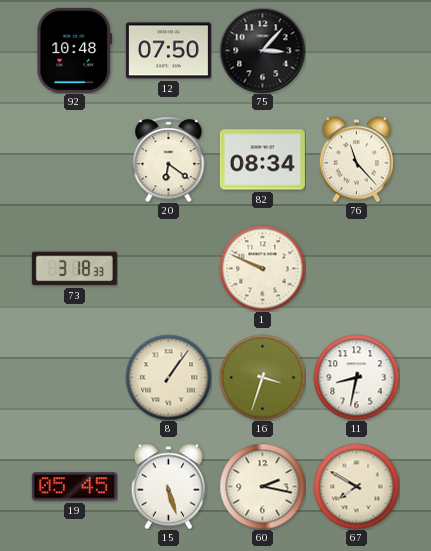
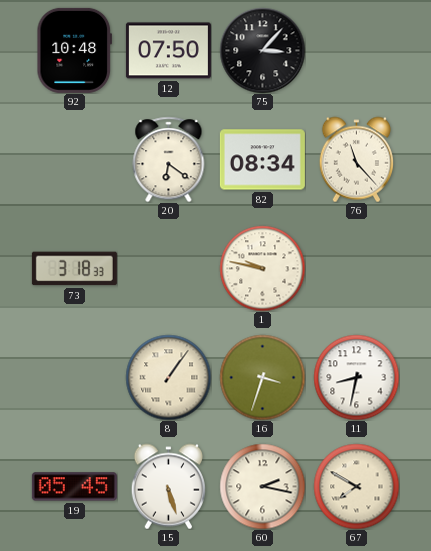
1: 9:49 -> 9:47 (262, 268)
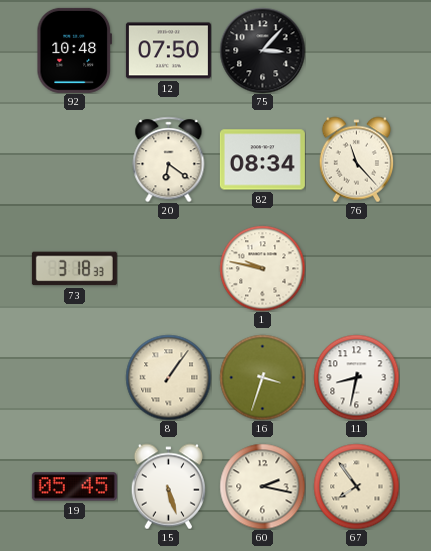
67: 7:50 -> 7:54 (356, 486)
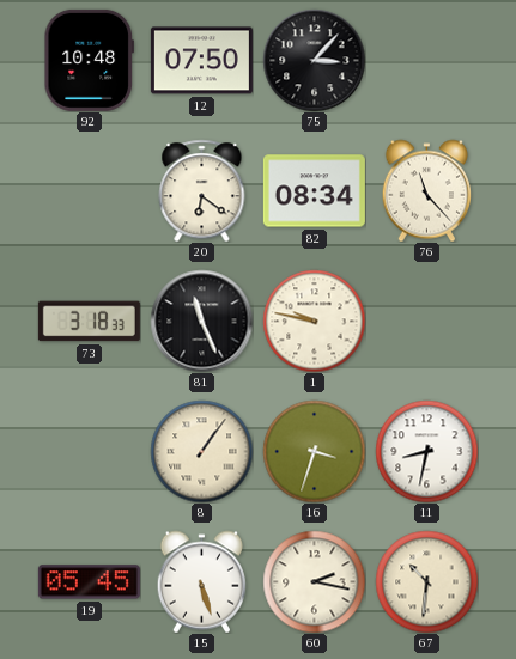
81: none -> 11:26 (201, 321)
67: 7:54 -> 10:31 (426, 581)
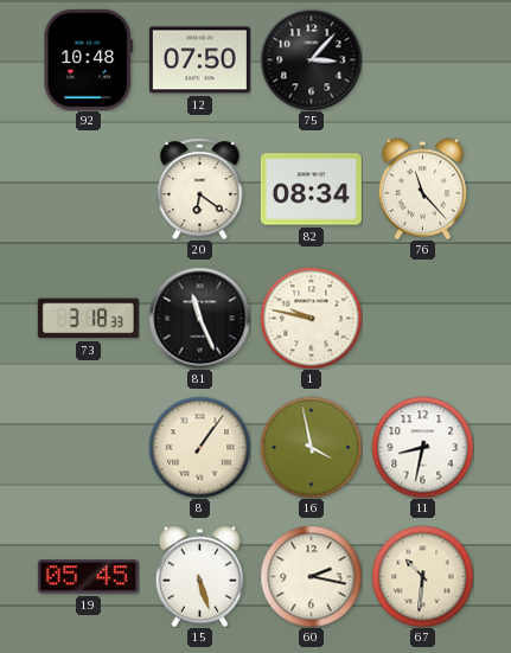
16: 3:33 -> 3:58 (311, 447)
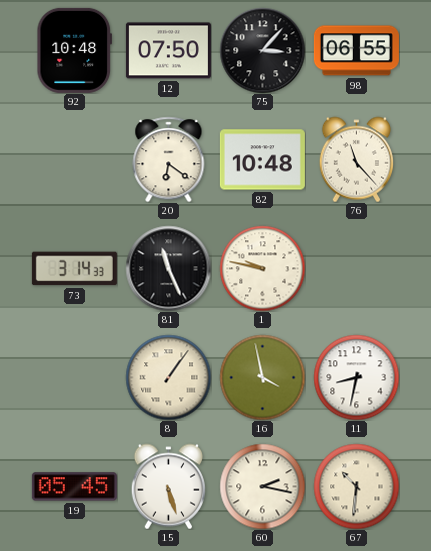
98: none -> 06:55 (356, 51)
82: 08:34 -> 10:48 (262, 160)
73: 3:18 -> 3:14 (74, 269)
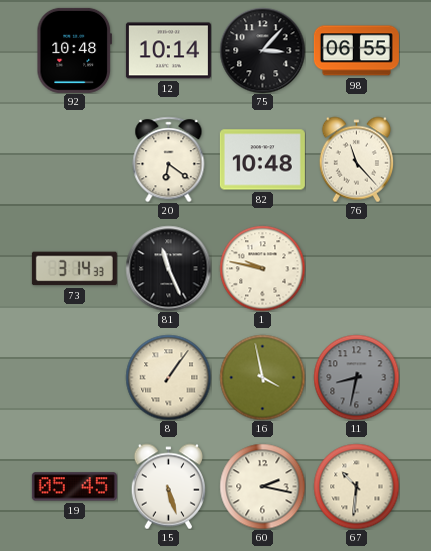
12: 07:50 -> 10:14 (168, 51)
11 dial: white -> grey (356, 377)
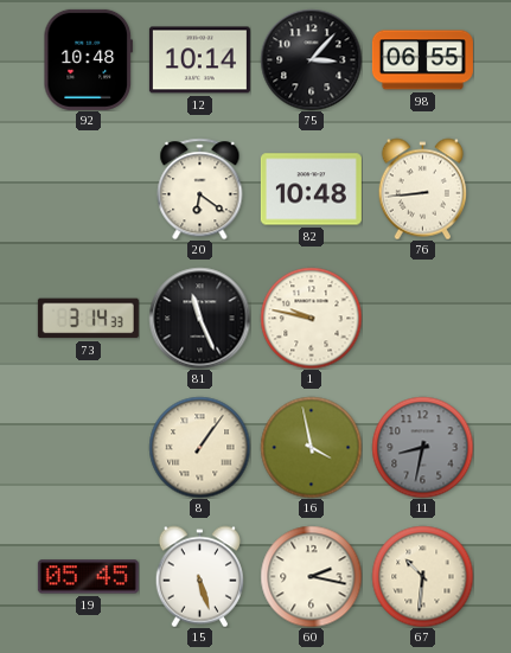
76: 11:23 -> 8:44 (422, 188)
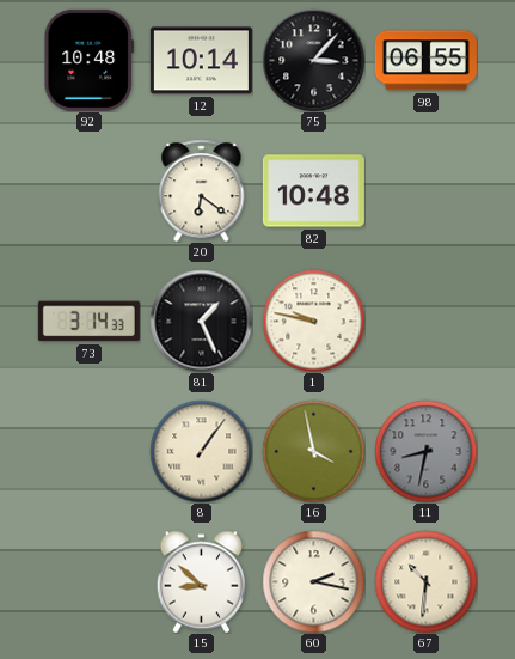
76: 8:44 -> none (422, 188)
81: 11:26 -> 1:26 (201, 321)
19: 05:45 -> none (88, 577)
15: 5:27 -> 8:52 (201, 581)
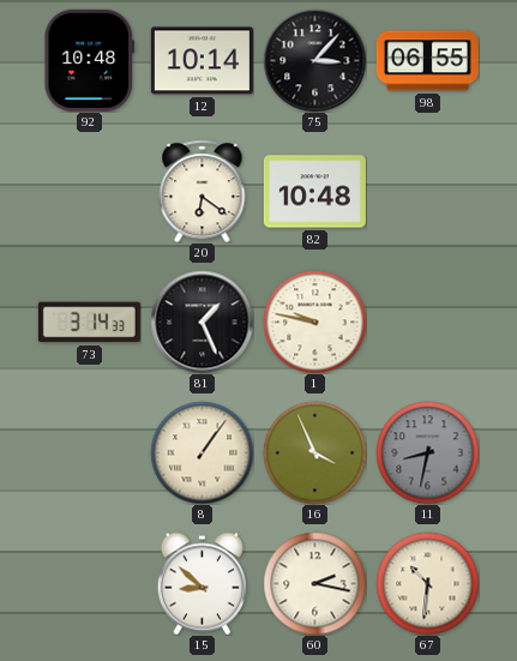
16: 3:58 -> 3:56 (314, 452)
